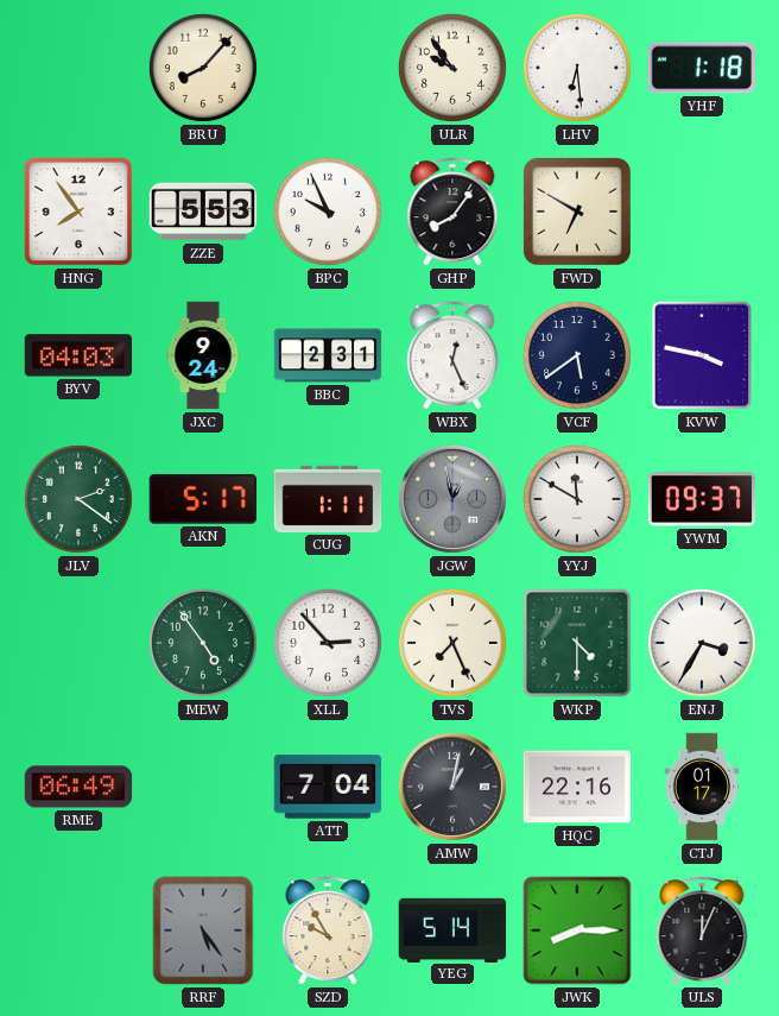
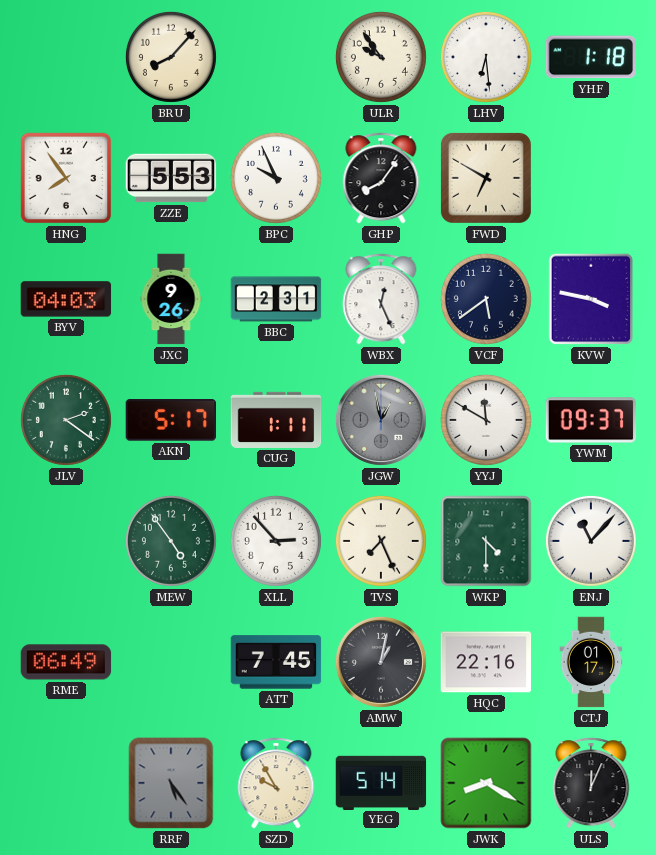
JXC: 9:24 -> 9:26 (171, 299)
ENJ: 3:35 -> 11:07 (591, 541)
ATT: 7:04 -> 7:45 (276, 662)
JWK: 8:15 -> 8:20 (486, 783)
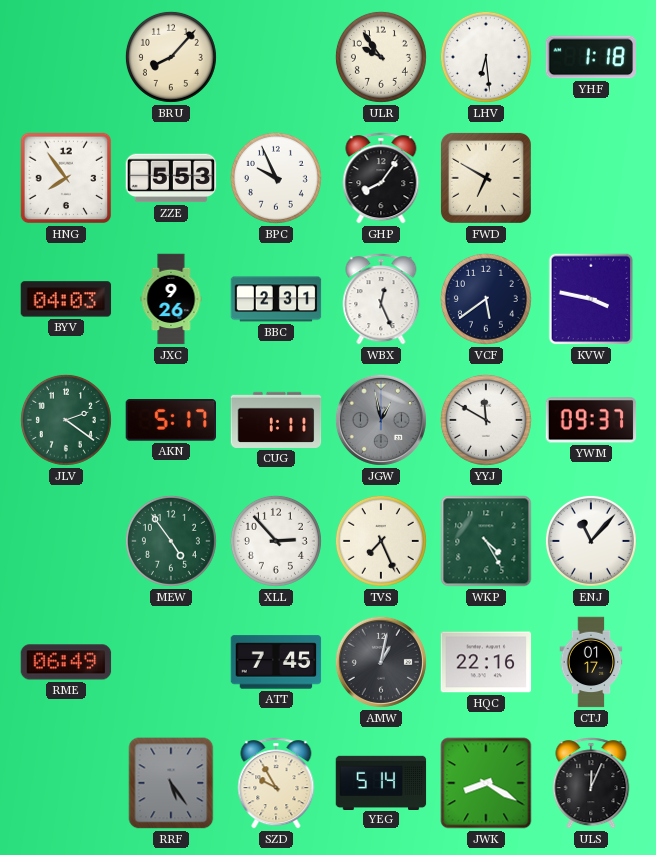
WKP: 4:30 -> 4:25 (486, 541)
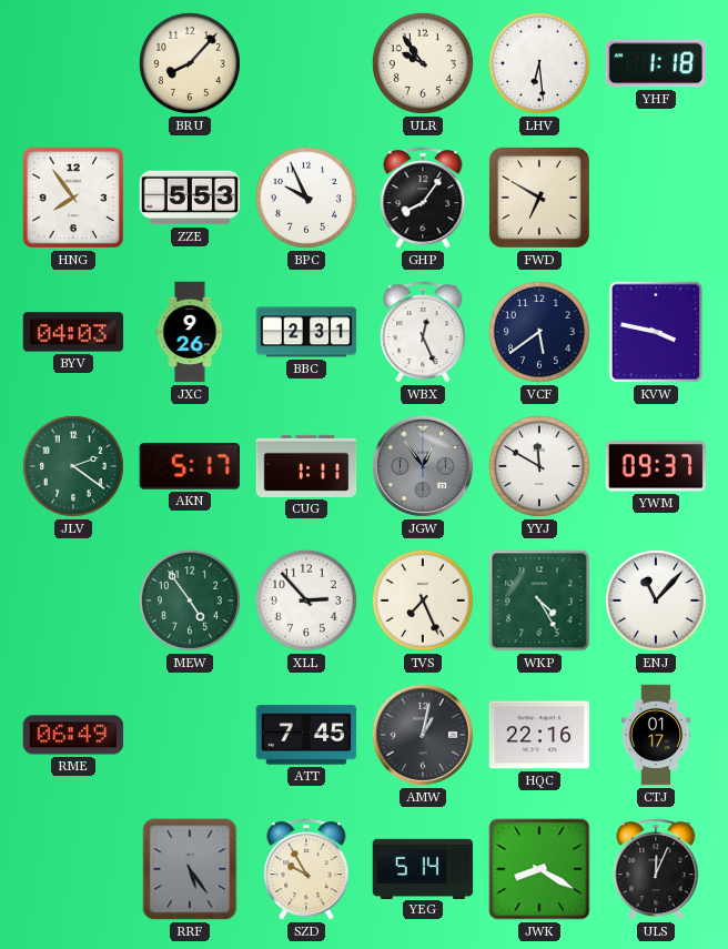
JGW: 12:58 -> 12:54 (423, 466)
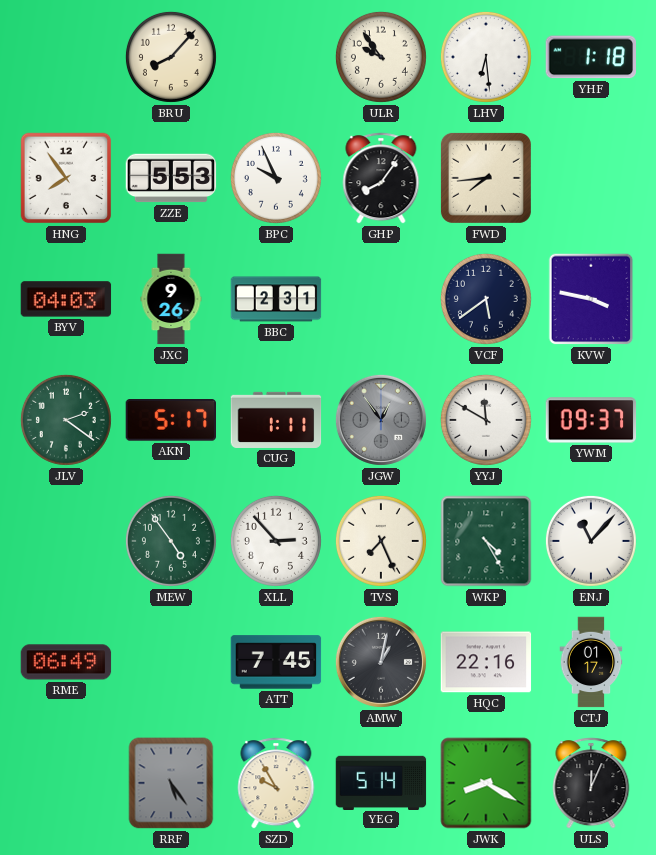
FWD: 6:50 -> 7:44 (486, 178)
WBX: 12:26 -> none (423, 332)
